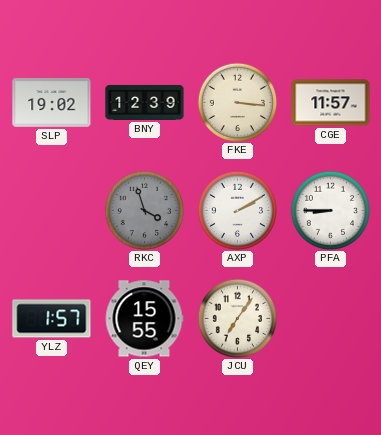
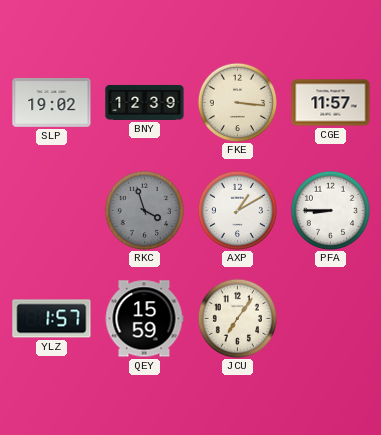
AXP: 2:10 -> 1:10 (237, 210)
QEY: 15:55 -> 15:59 (144, 319)
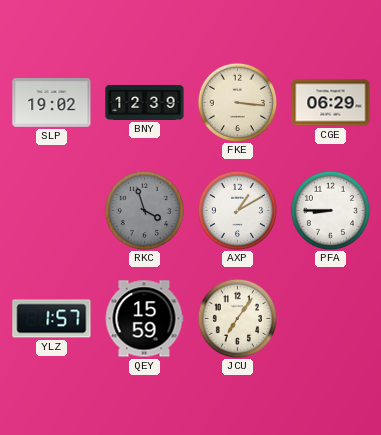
CGE: 11:57 -> 06:29 (331, 103)
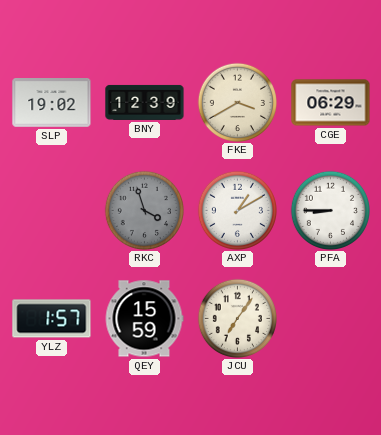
FKE: 3:16 -> 3:40 (237, 102)
